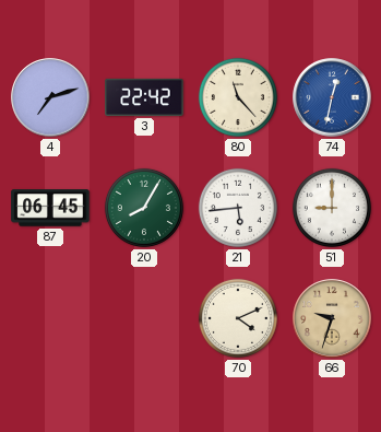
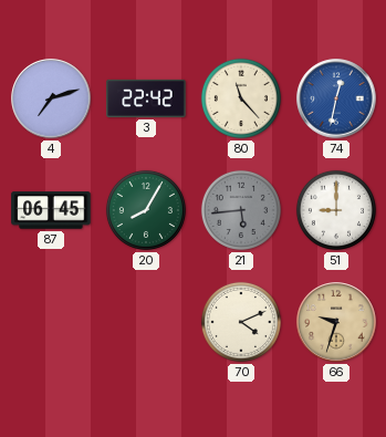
21 dial: white -> grey (241, 210)
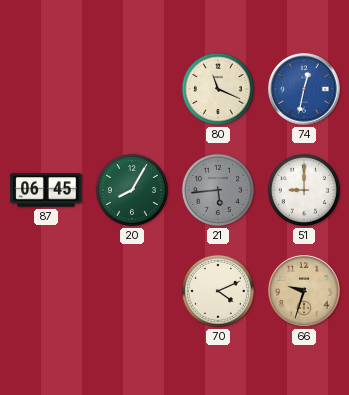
4: 7:12 -> none (51, 98)
3: 22:42 -> none (146, 98)
80: 11:23 -> 11:19 (218, 89)
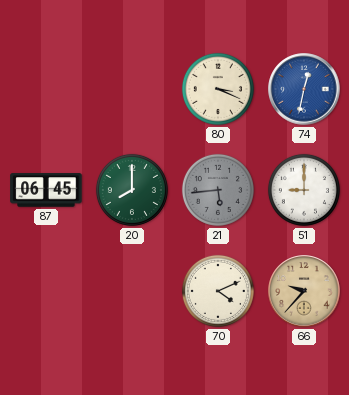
80: 11:19 -> 3:19 (218, 89)
20: 8:05 -> 8:00 (132, 190)
66: 9:33 -> 9:37 (304, 291)
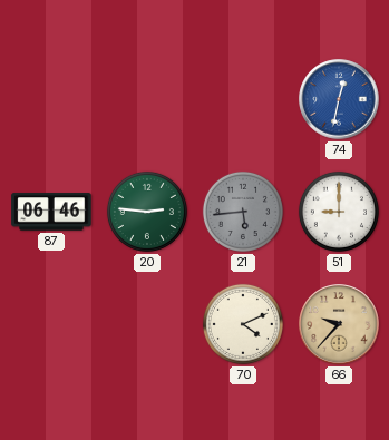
80: 3:19 -> none (218, 89)
87: 06:45 -> 06:46 (51, 212)
20: 8:00 -> 2:46 (147, 212)
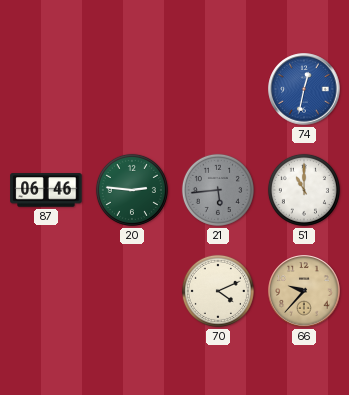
51: 9:00 -> 11:00 (304, 190)
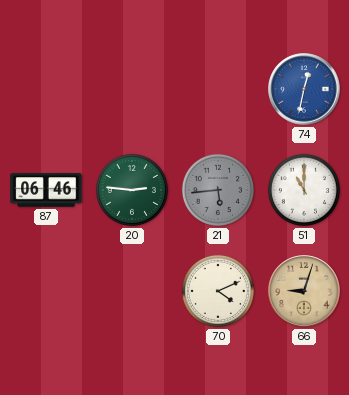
66: 9:37 -> 9:03 (304, 291)
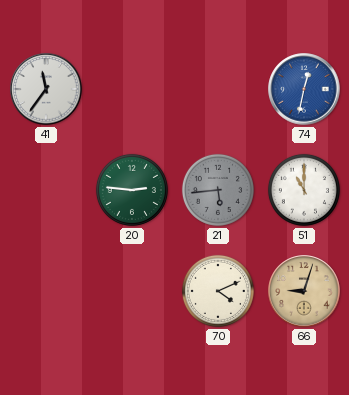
41: none -> 11:36 (46, 89)
87: 06:46 -> none (46, 190)
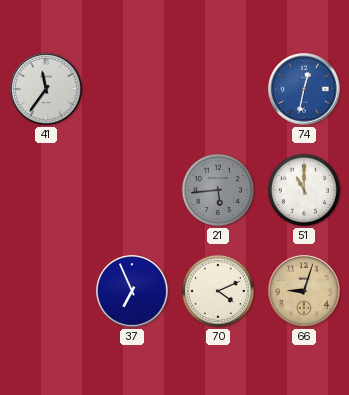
20: 2:46 -> none (132, 190)
37: none -> 6:56 (132, 291)
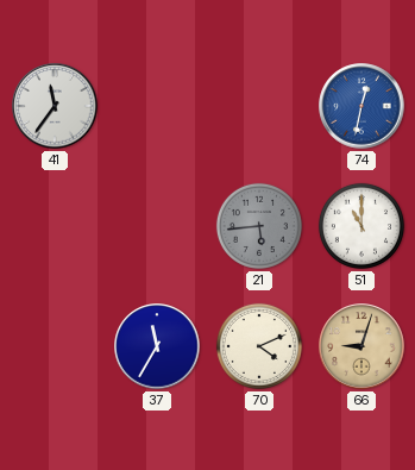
37: 6:56 -> 11:35 (157, 346)
